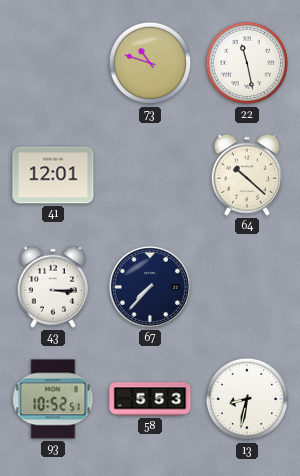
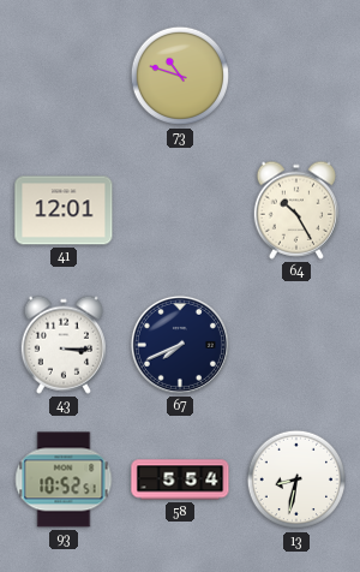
22: 11:28 -> none (247, 63)
64: 10:22 -> 10:25 (295, 210)
67: 7:37 -> 7:41 (180, 345)
58: 5:53 -> 5:54 (180, 479)
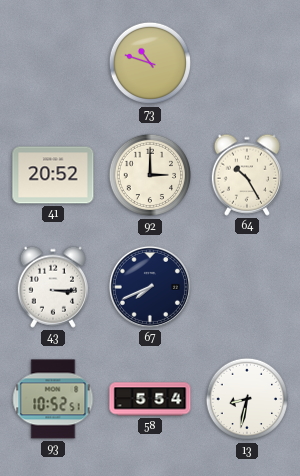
41: 12:01 -> 20:52 (53, 175)
92: none -> 3:00 (150, 175)
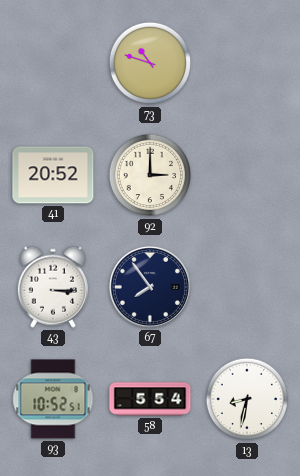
64: 10:25 -> none (246, 175)
67: 7:41 -> 7:54 (150, 287)
